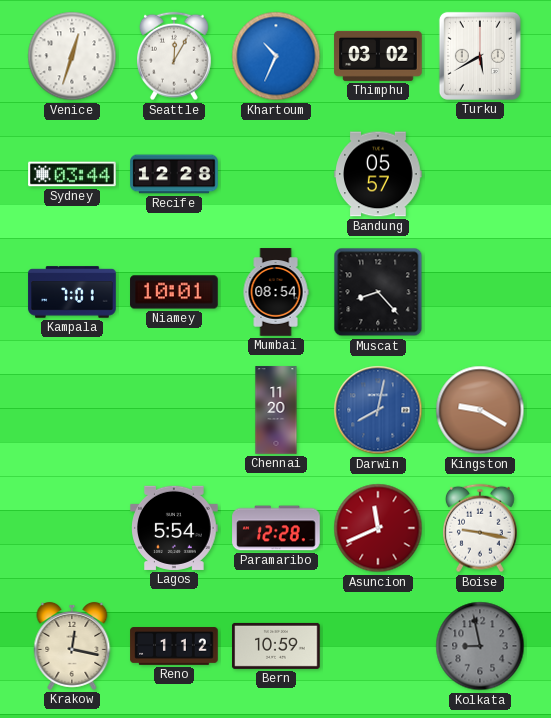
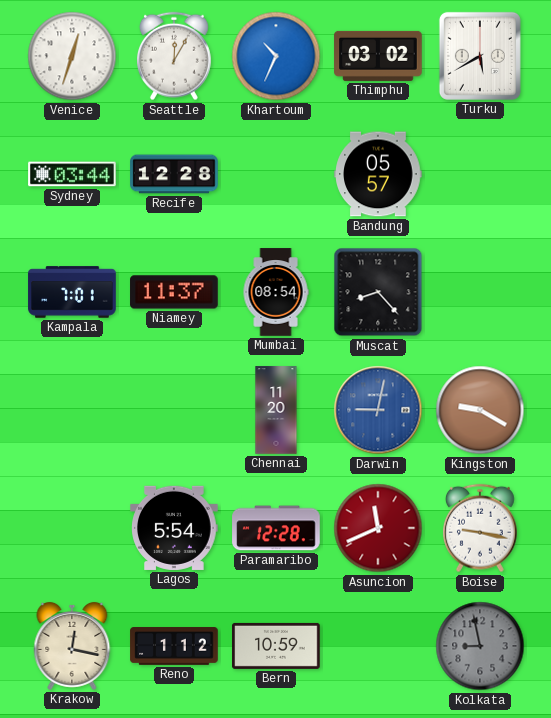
Niamey: 10:01 -> 11:37 (174, 292)
Darwin: 8:02 -> 9:02 (378, 410)
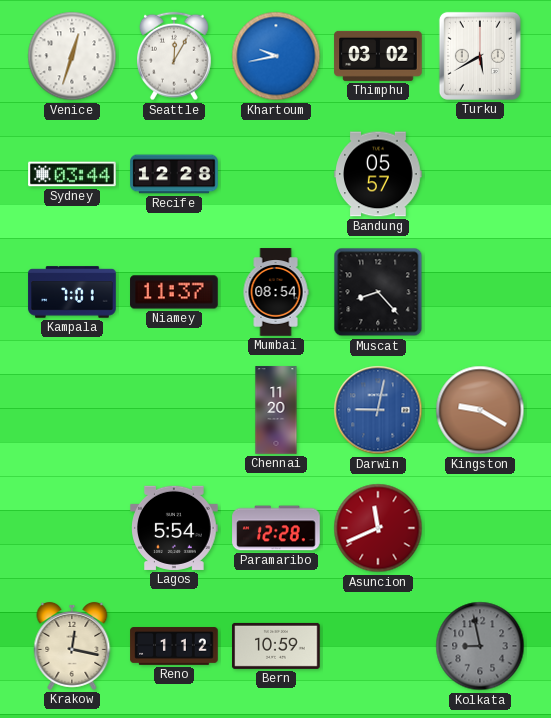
Khartoum: 10:34 -> 9:43 (276, 56)
Boise: 9:17 -> none (481, 528)
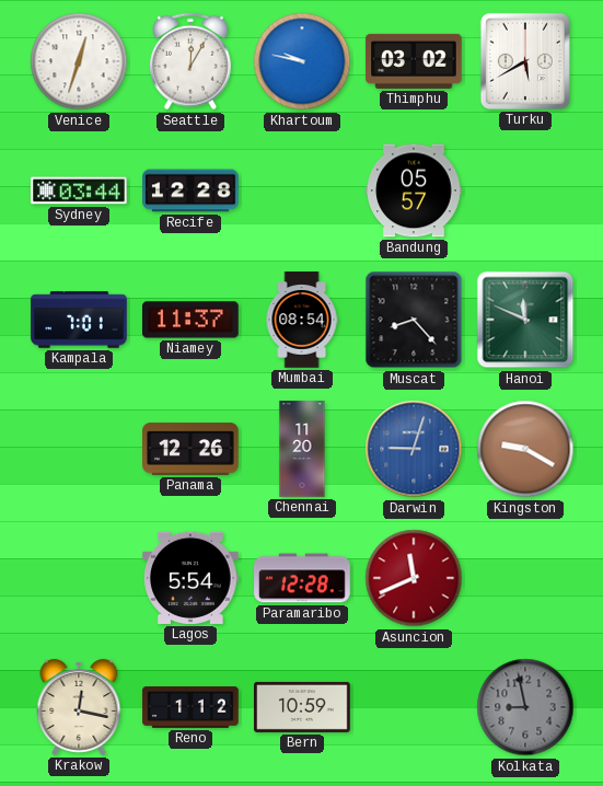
Khartoum: 9:43 -> 9:47 (302, 61)
Hanoi: none -> 11:49 (525, 320)
Panama: none -> 12:26 (190, 449)
Darwin: 9:02 -> 9:03 (414, 449)
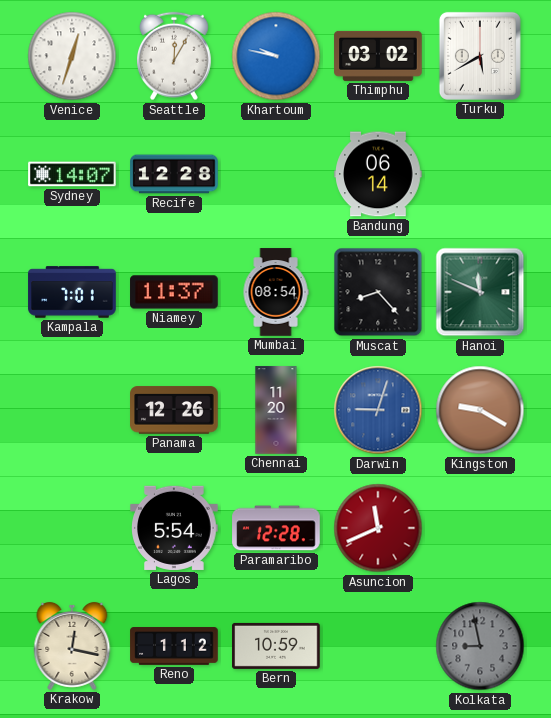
Sydney: 03:44 -> 14:07 (72, 174)
Bandung: 05:57 -> 06:14 (378, 174)
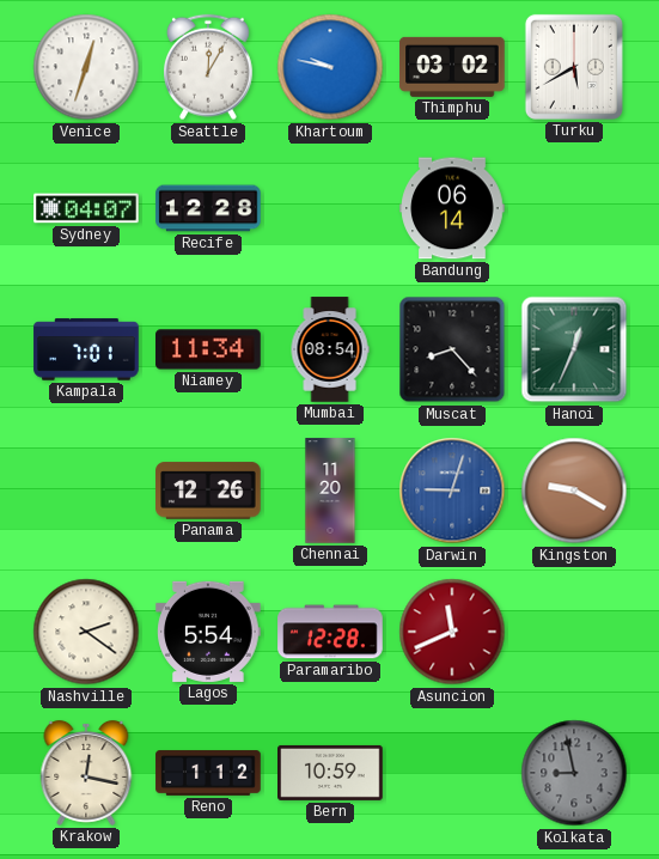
Sydney: 14:07 -> 04:07 (86, 208)
Niamey: 11:37 -> 11:34 (208, 349)
Hanoi: 11:49 -> 12:34 (574, 349)
Nashville: none -> 2:21 (86, 632)
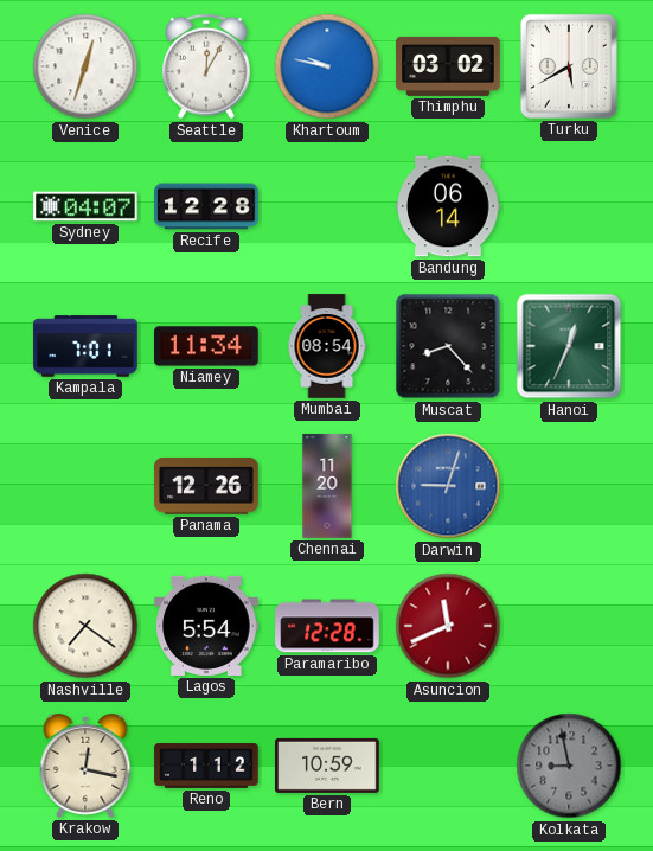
Kingston: 9:20 -> none (574, 491)
Nashville: 2:21 -> 7:21 (85, 626)
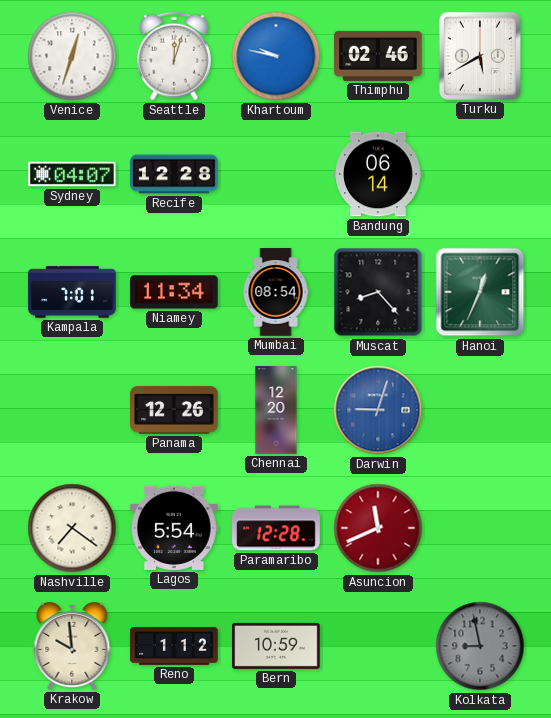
Seattle: 12:05 -> 12:03 (175, 56)
Thimphu: 03:02 -> 02:46 (378, 56)
Chennai: 11:20 -> 12:20 (276, 410)
Krakow: 12:17 -> 9:59 (72, 646)
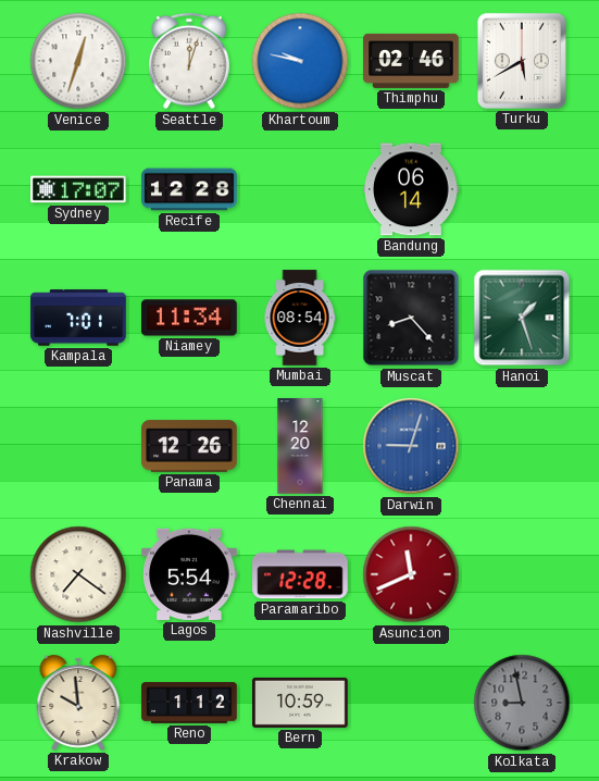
Sydney: 04:07 -> 17:07 (78, 189)
Hanoi: 12:34 -> 1:27 (522, 318)
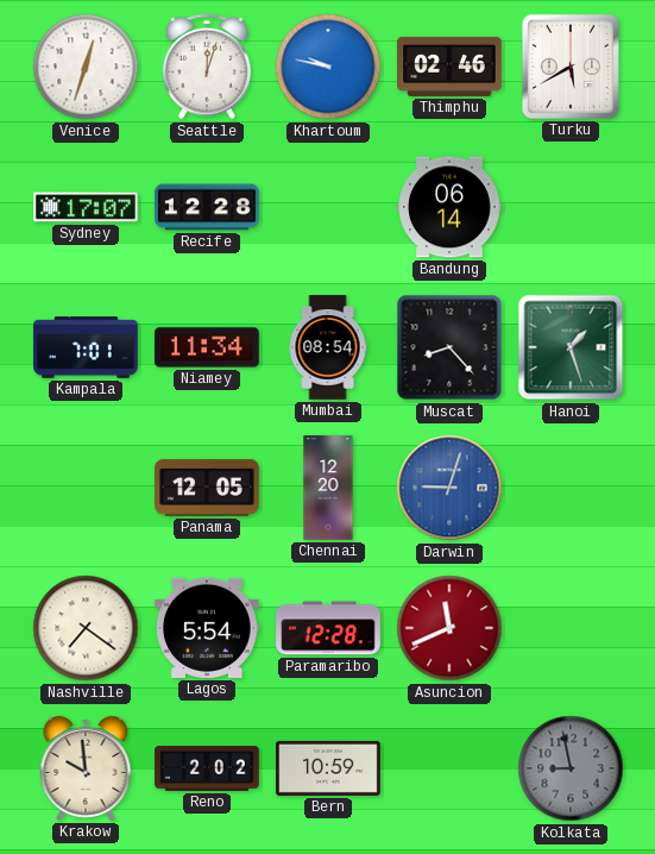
Panama: 12:26 -> 12:05 (207, 488)
Reno: 1:12 -> 2:02 (207, 768)
